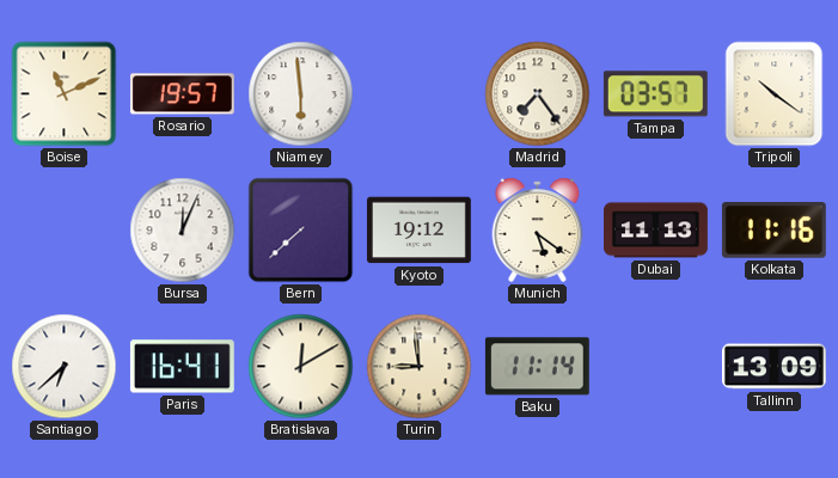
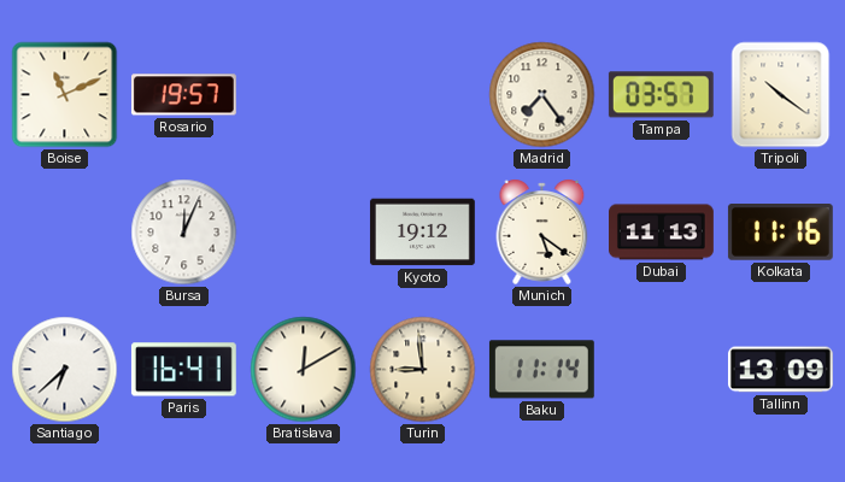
Niamey: 5:59 -> none (301, 94)
Bern: 7:38 -> none (301, 231)
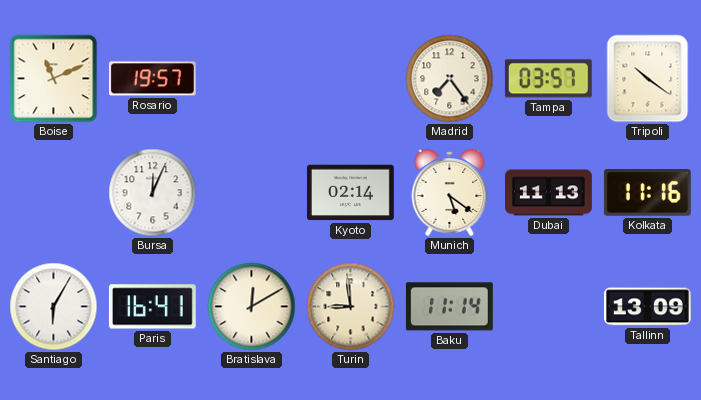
Kyoto: 19:12 -> 02:14 (350, 193)
Santiago: 6:38 -> 6:05 (54, 307)
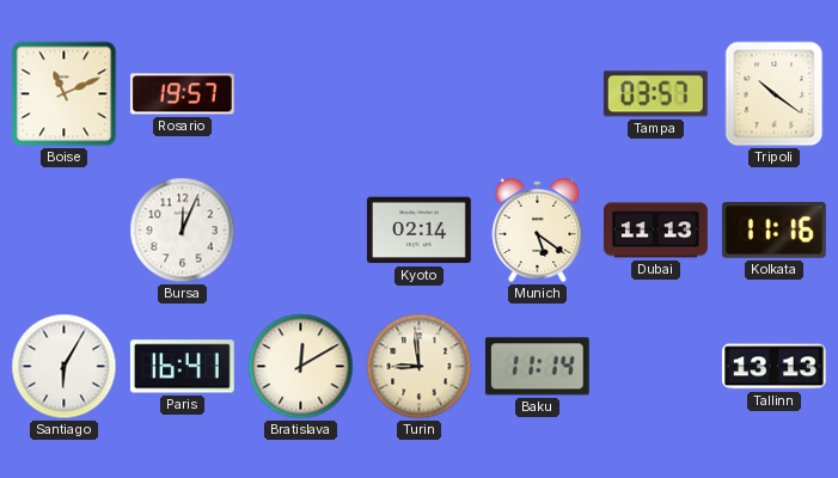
Madrid: 7:24 -> none (450, 79)
Tallinn: 13:09 -> 13:13 (773, 367)
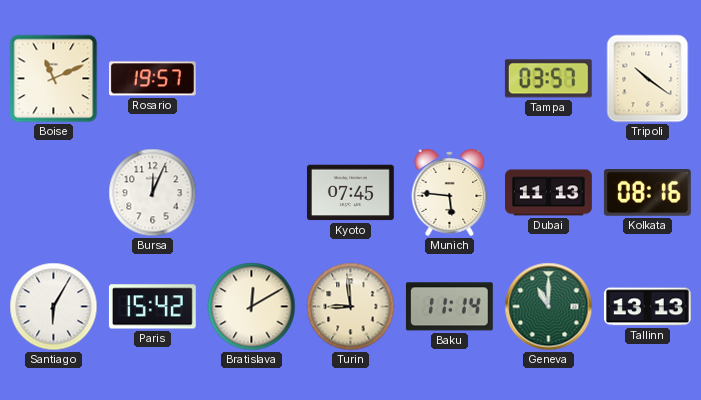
Kyoto: 02:14 -> 07:45 (350, 193)
Munich: 5:21 -> 5:46 (450, 192)
Kolkata: 11:16 -> 08:16 (647, 193)
Paris: 16:41 -> 15:42 (152, 307)
Geneva: none -> 11:00 (549, 307)
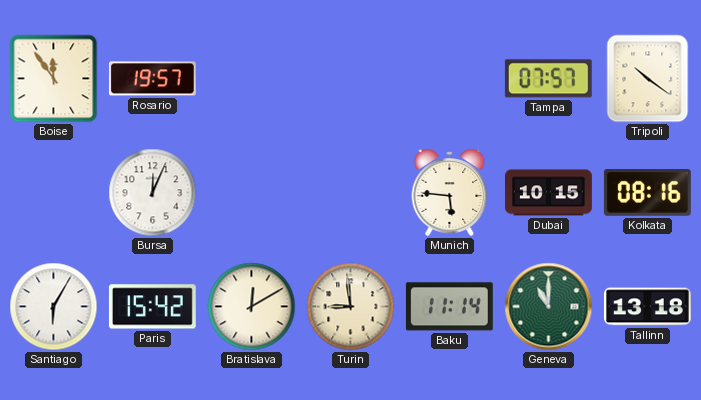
Boise: 11:11 -> 11:54 (54, 79)
Tampa: 03:57 -> 07:57 (548, 79)
Kyoto: 07:45 -> none (350, 193)
Dubai: 11:13 -> 10:15 (549, 193)
Tallinn: 13:13 -> 13:18 (647, 307)
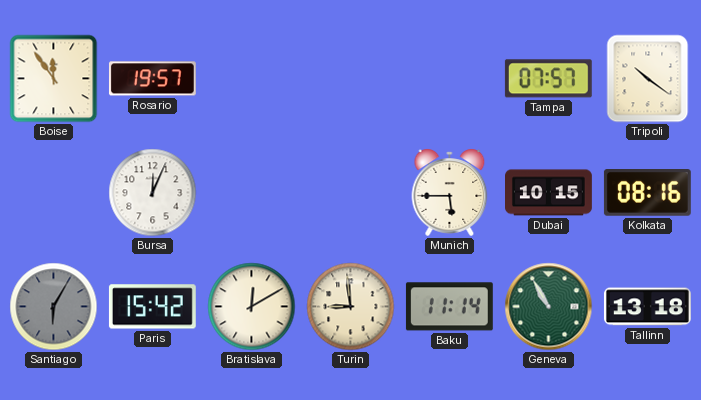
Munich: 5:46 -> 5:45 (450, 192)
Santiago dial: white -> grey (54, 307)
Geneva: 11:00 -> 10:55 (549, 307)
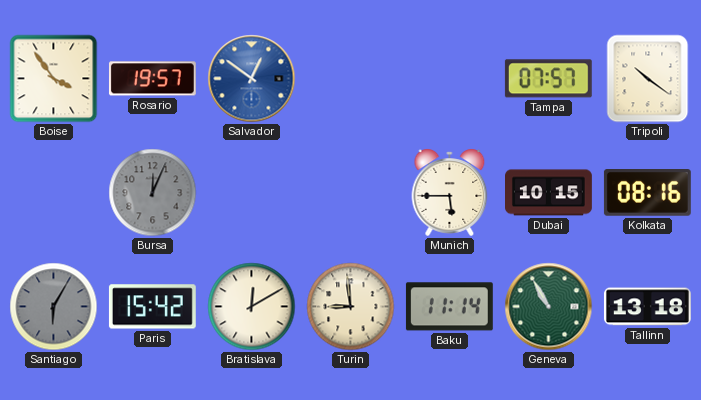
Boise: 11:54 -> 3:54 (54, 79)
Salvador: none -> 12:51 (252, 79)
Bursa dial: white -> grey (153, 193)
